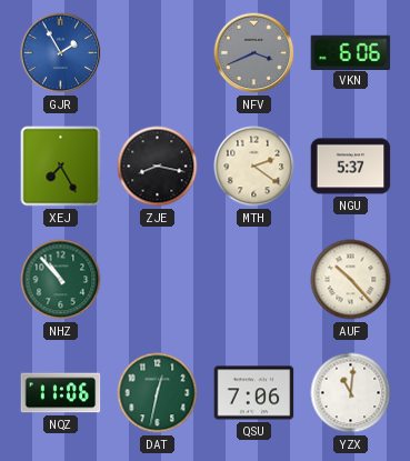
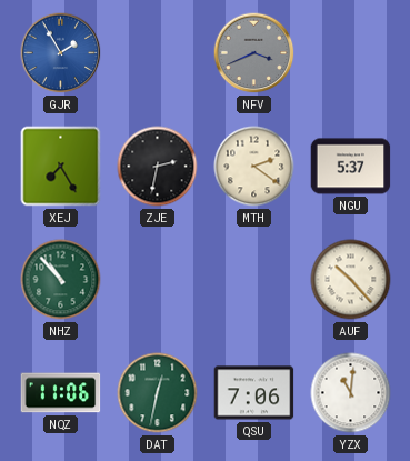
VKN: 6:06 -> none (351, 52)
ZJE: 8:17 -> 2:32 (158, 167)
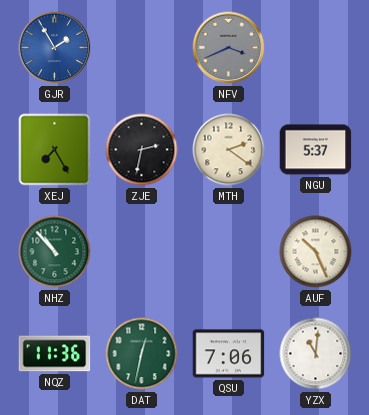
AUF: 10:23 -> 10:26 (316, 252)
NQZ: 11:06 -> 11:36 (55, 354)
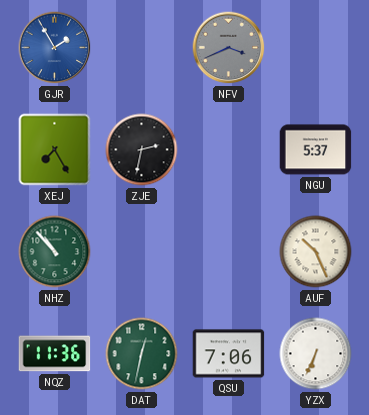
MTH: 2:21 -> none (229, 150)
YZX: 11:01 -> 6:34 (316, 354)
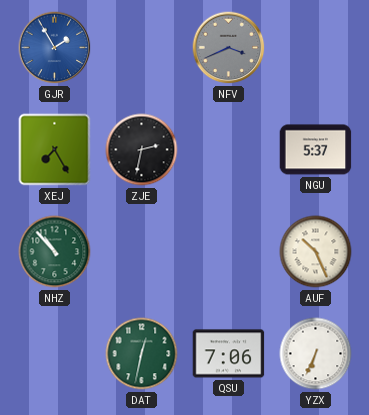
NQZ: 11:36 -> none (55, 354)
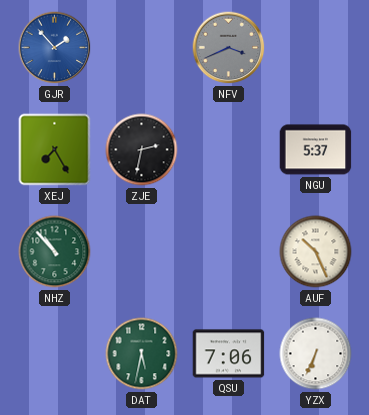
GJR: 1:55 -> 1:53 (55, 48)
DAT: 12:32 -> 5:32 (142, 354)
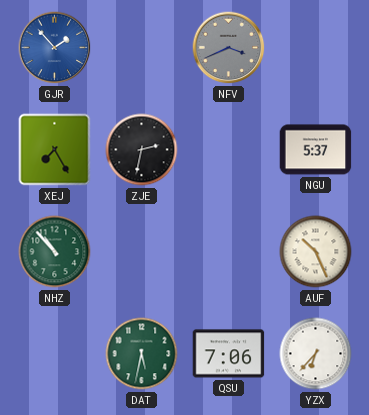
YZX: 6:34 -> 6:37 (316, 354)
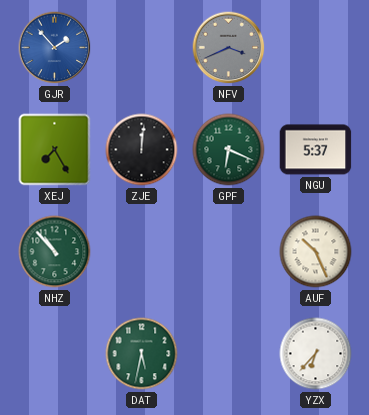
ZJE: 2:32 -> 12:01 (142, 150)
GPF: none -> 6:19 (229, 150)
QSU: 7:06 -> none (229, 354)
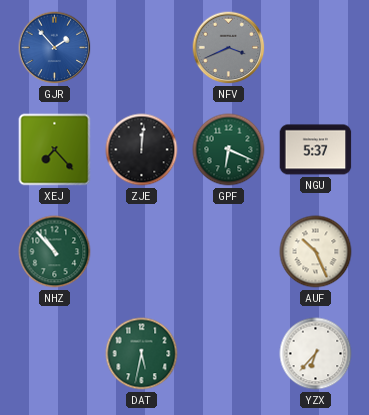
XEJ: 7:25 -> 7:23 (55, 150)
